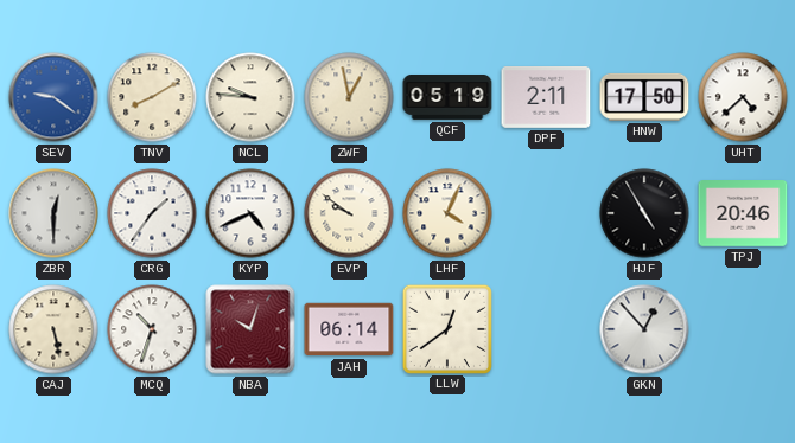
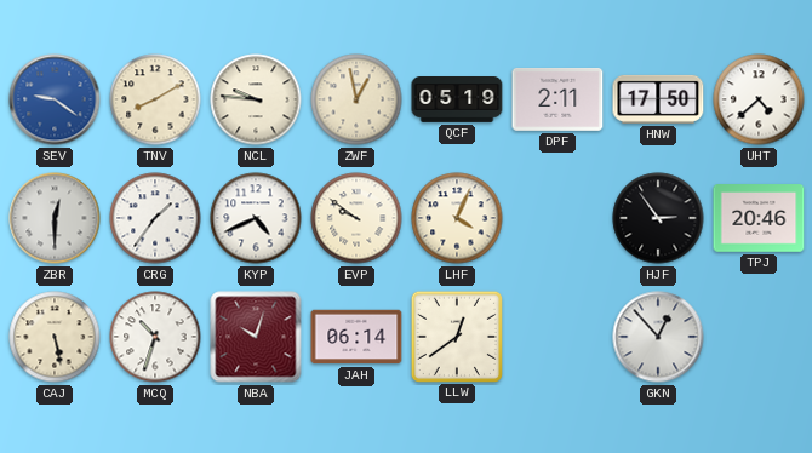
HJF: 4:55 -> 2:54 (658, 218)
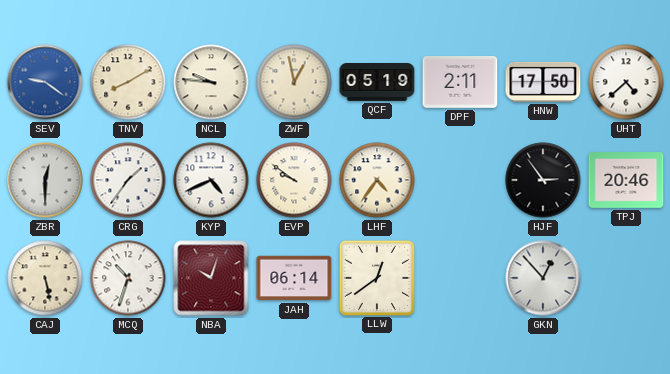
LHF: 4:04 -> 4:36 (377, 180)
